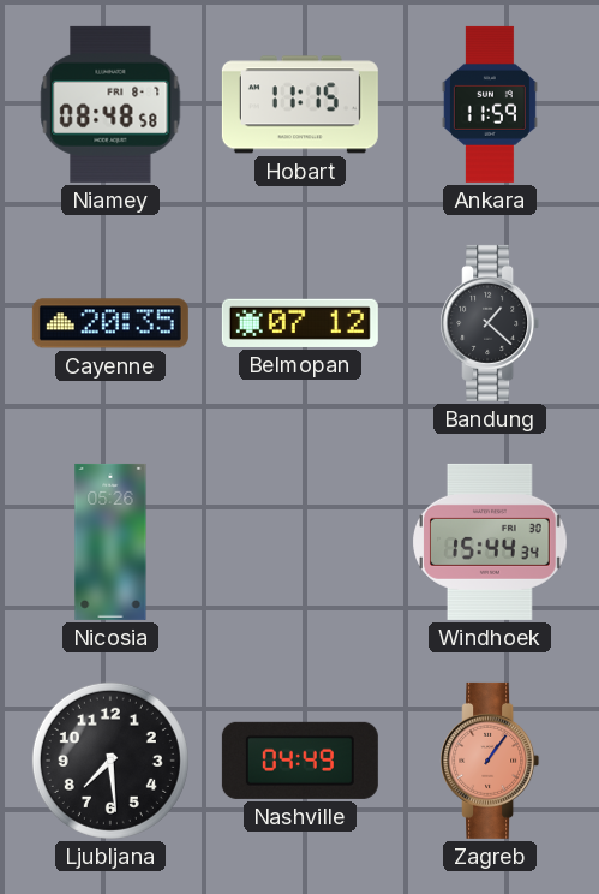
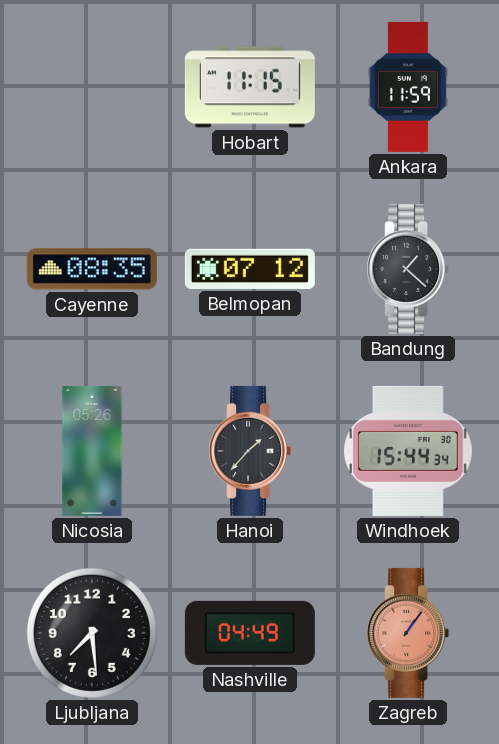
Niamey: 08:48 -> none (110, 105)
Cayenne: 20:35 -> 08:35 (92, 269)
Hanoi: none -> 1:37 (250, 451)
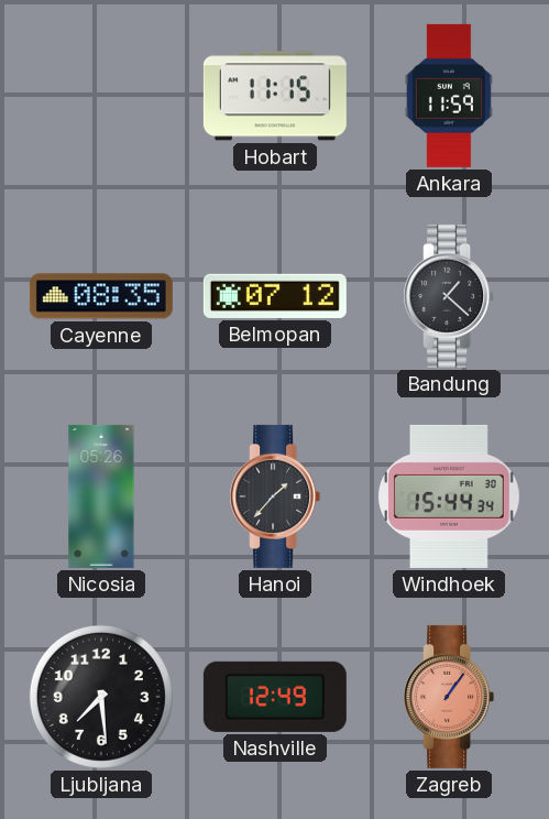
Nashville: 04:49 -> 12:49 (275, 697)
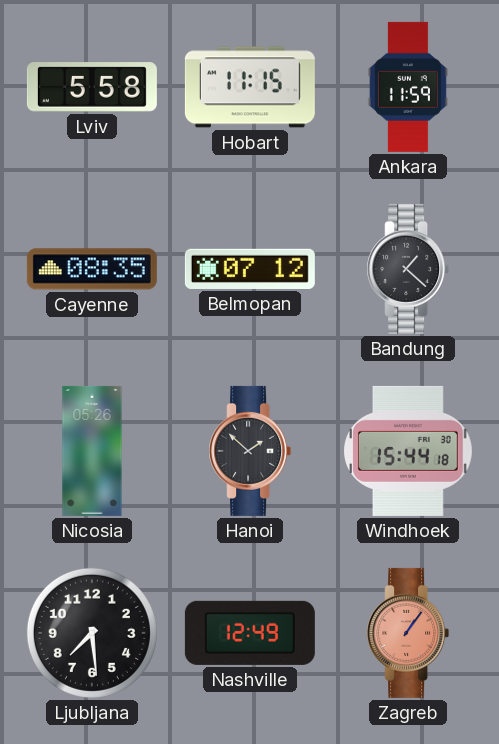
Lviv: none -> 5:58 (92, 87)
Hanoi: 1:37 -> 1:52 (250, 451)
Windhoek: 15:44:34 -> 15:44:18 (409, 451)
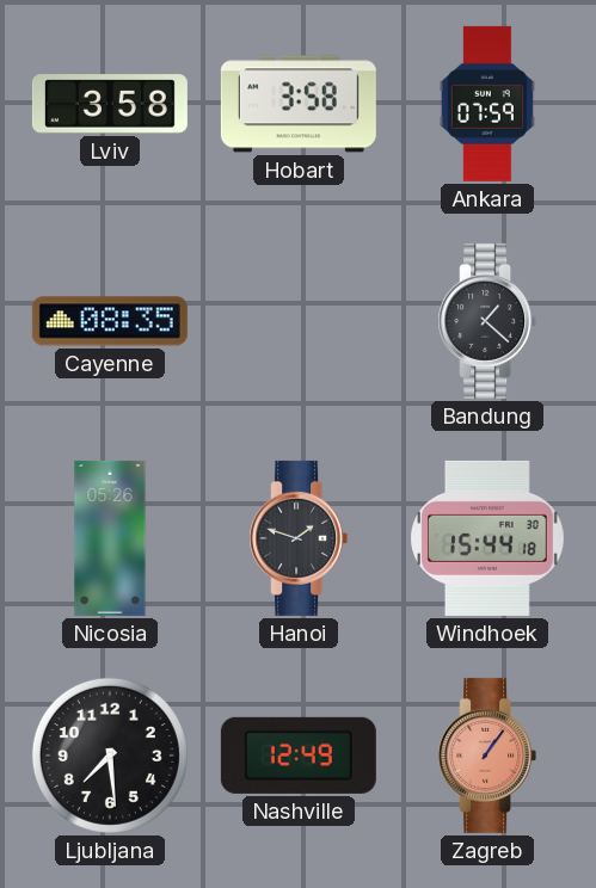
Lviv: 5:58 -> 3:58 (110, 104)
Hobart: 11:15 -> 3:58 (299, 104)
Ankara: 11:59 -> 07:59 (487, 104)
Belmopan: 07:12 -> none (250, 269)
Hanoi: 1:52 -> 1:48 (299, 538)
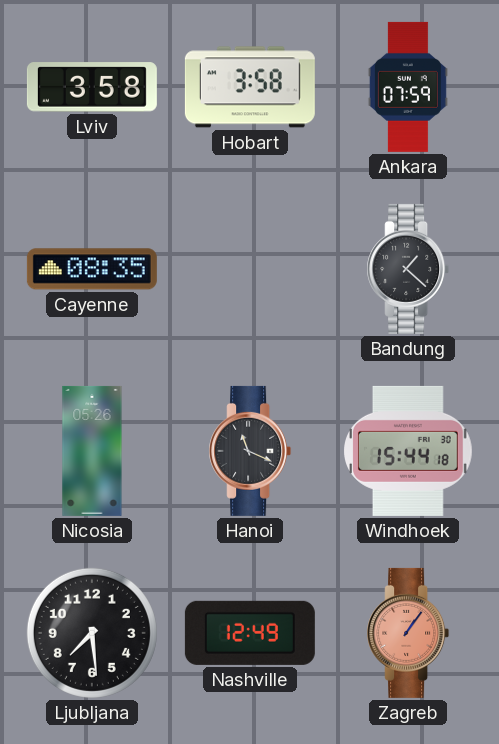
Hanoi: 1:48 -> 11:19 (250, 451)
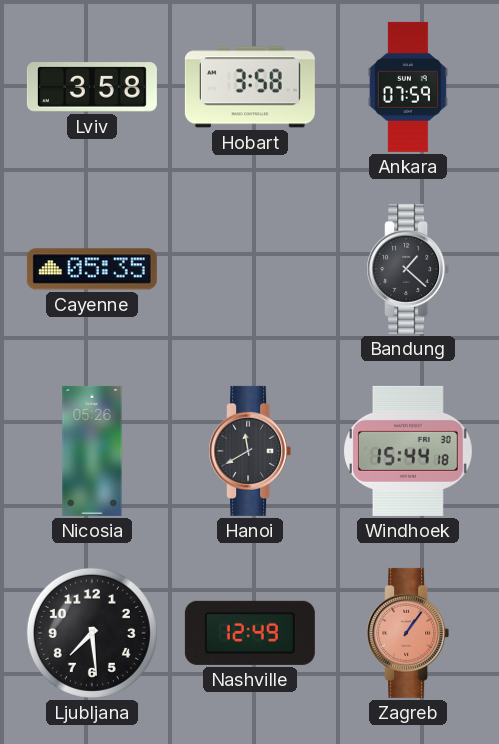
Cayenne: 08:35 -> 05:35 (92, 269)
Hanoi: 11:19 -> 11:40 (250, 451)
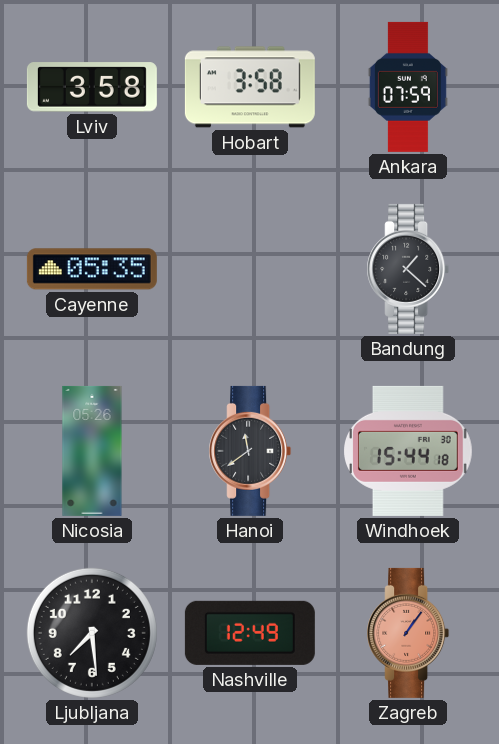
Hanoi: 11:40 -> 11:39 (250, 451)
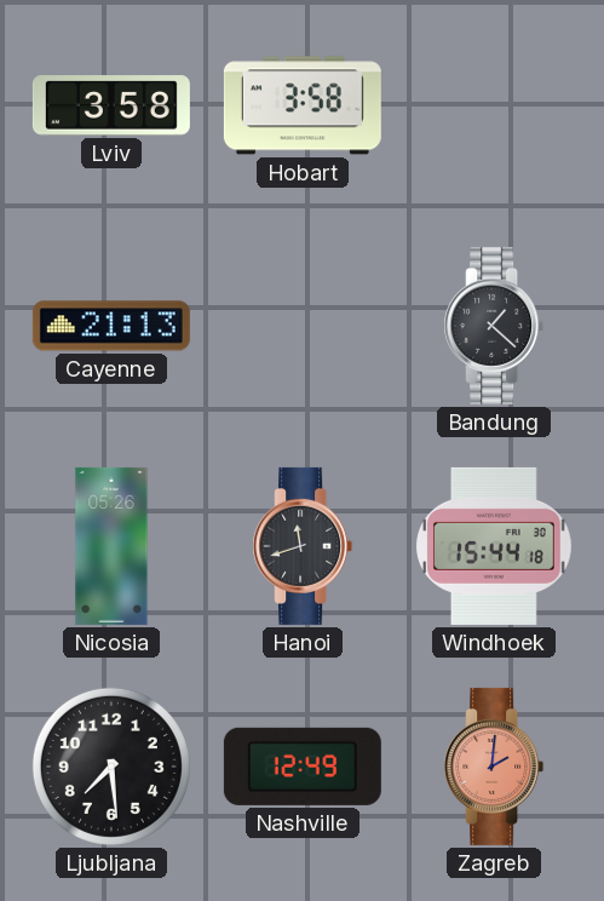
Ankara: 07:59 -> none (408, 87)
Cayenne: 05:35 -> 21:13 (111, 326)
Hanoi: 11:39 -> 11:42 (303, 546)
Zagreb: 1:06 -> 2:01 (494, 767)
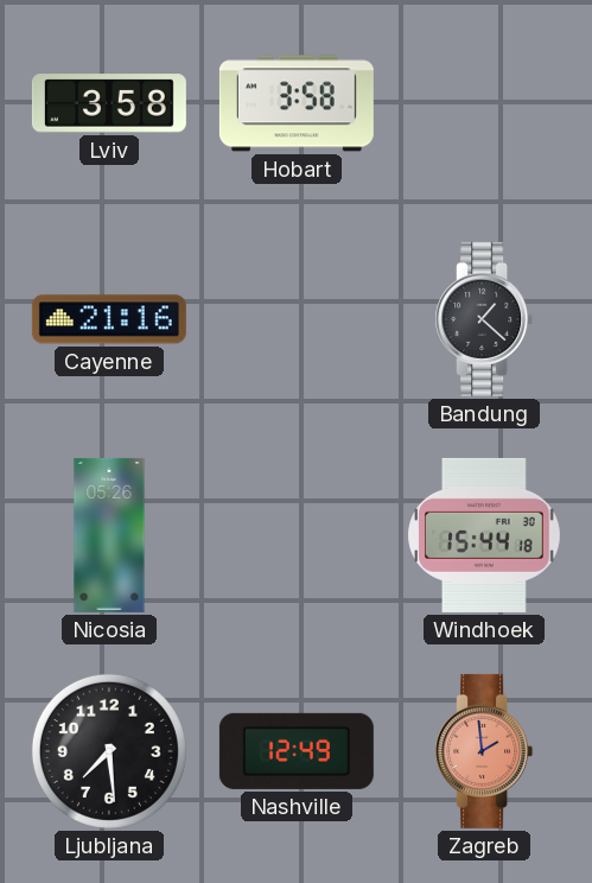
Cayenne: 21:13 -> 21:16 (109, 319)
Hanoi: 11:42 -> none (303, 546)
Zagreb: 2:01 -> 1:59 (484, 751)
